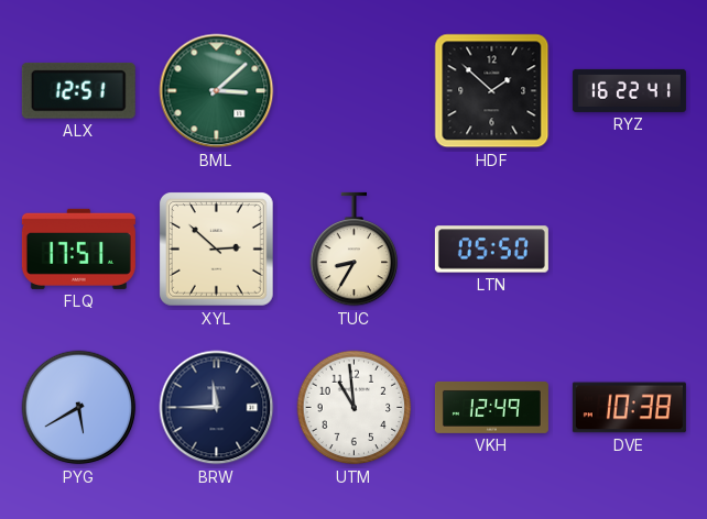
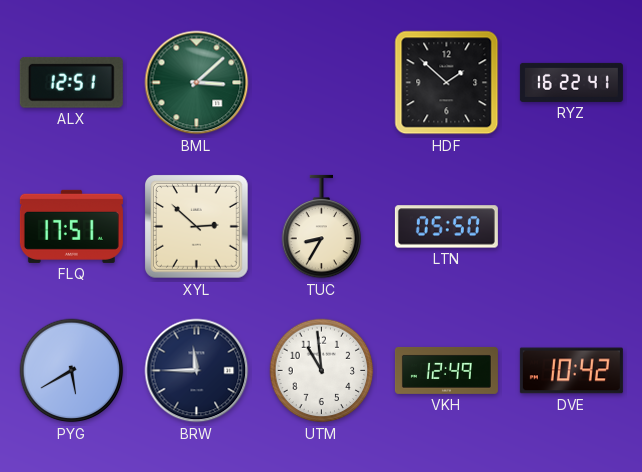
DVE: 10:38 -> 10:42 (571, 371)
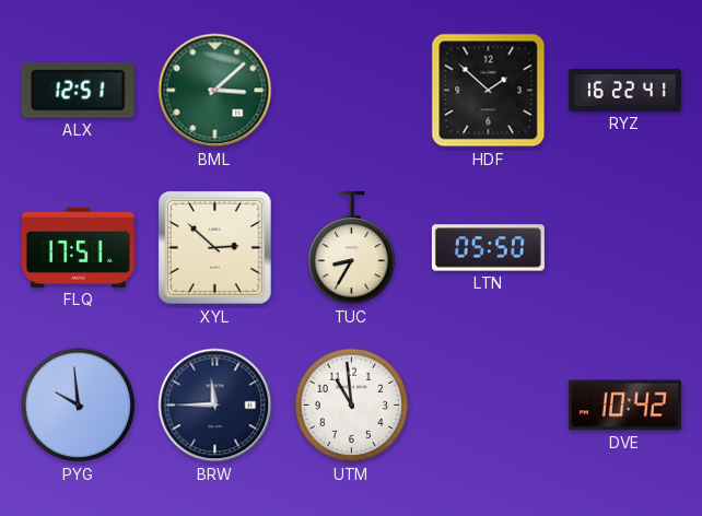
PYG: 5:40 -> 9:59 (79, 406)
VKH: 12:49 -> none (446, 370)
